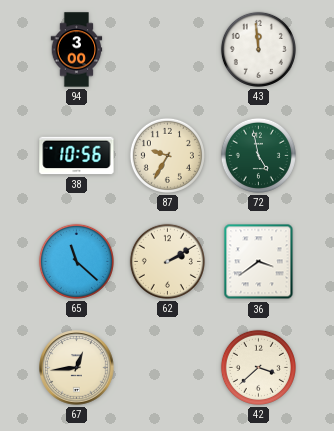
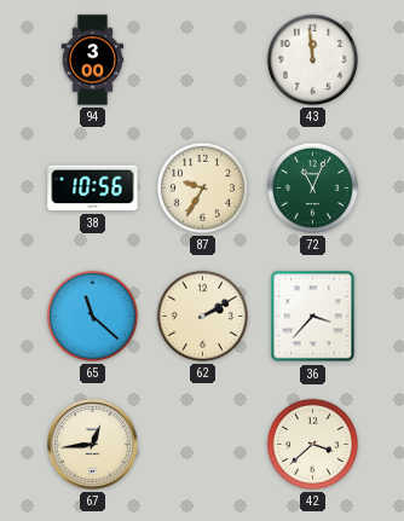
72: 4:58 -> 11:04 (312, 187)
36: 3:39 -> 3:37 (313, 317)
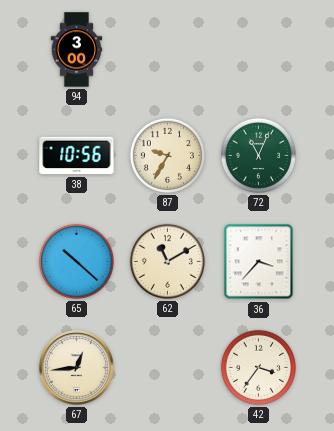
43: 11:59 -> none (312, 59)
65: 11:22 -> 10:22 (76, 261)
62: 2:10 -> 11:10 (167, 261)
42: 3:38 -> 3:36 (258, 367)
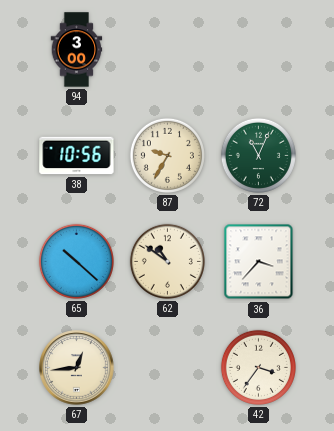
62: 11:10 -> 10:51 (167, 261)
